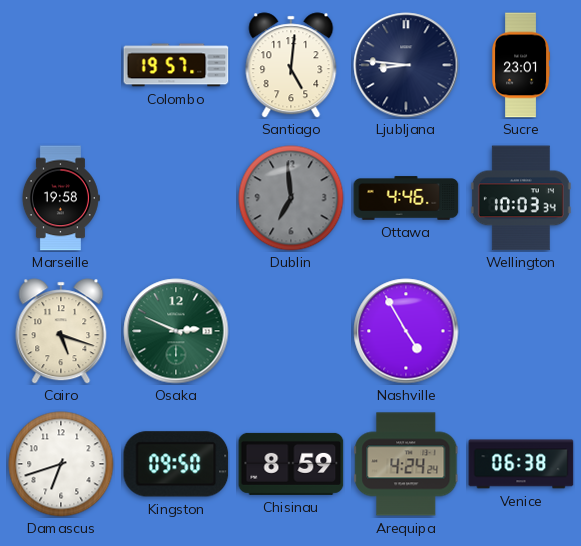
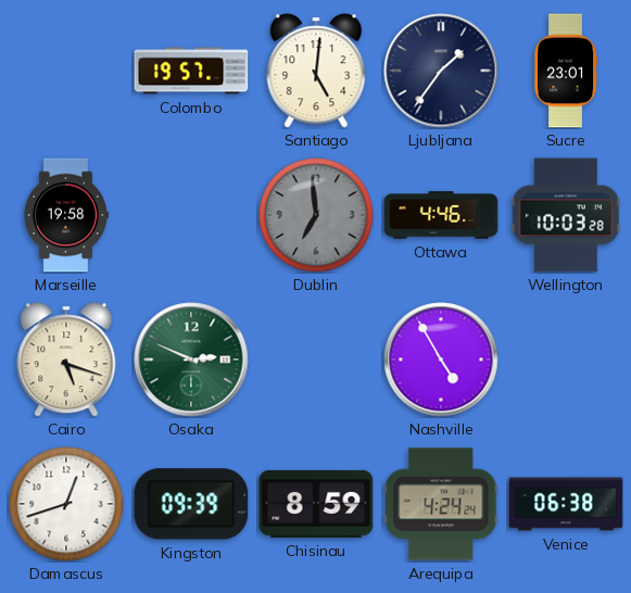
Ljubljana: 8:46 -> 1:36 (441, 71)
Wellington: 10:03:34 -> 10:03:28 (566, 215)
Damascus: 6:42 -> 12:42 (66, 504)
Kingston: 09:50 -> 09:39 (191, 504)
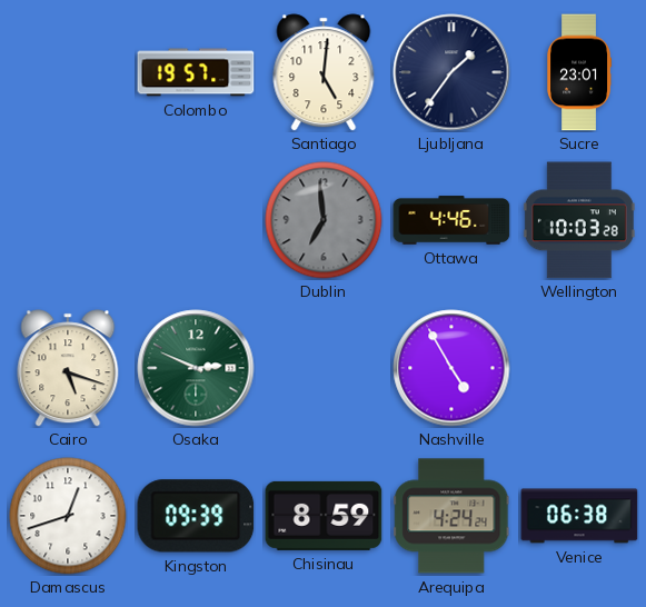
Marseille: 19:58 -> none (65, 215)
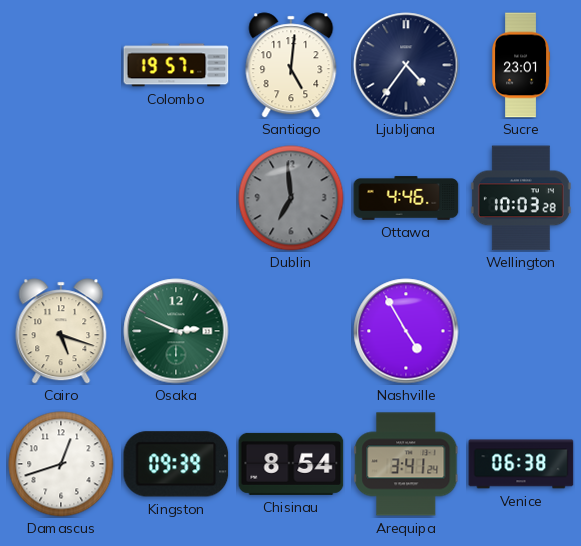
Ljubljana: 1:36 -> 4:36 (406, 65)
Chisinau: 8:59 -> 8:54 (291, 464)
Arequipa: 4:24 -> 3:41 (406, 464)
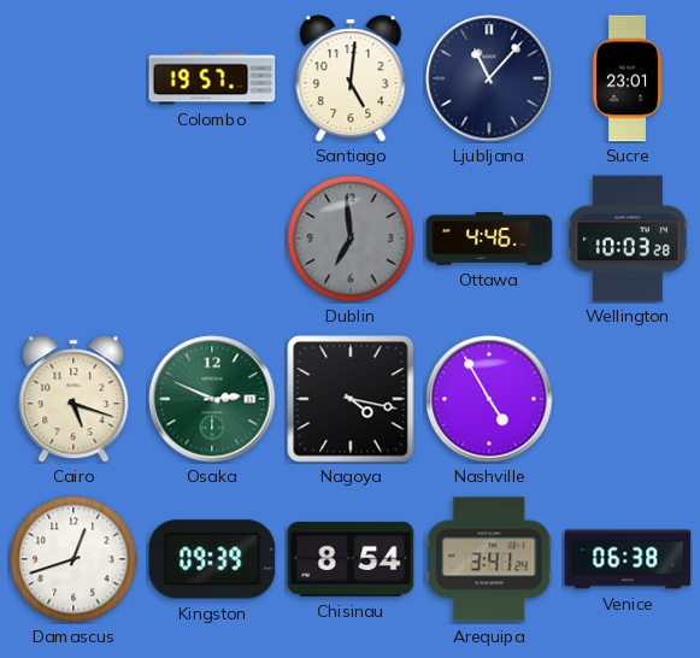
Ljubljana: 4:36 -> 11:07 (489, 78)
Nagoya: none -> 4:17 (351, 399)
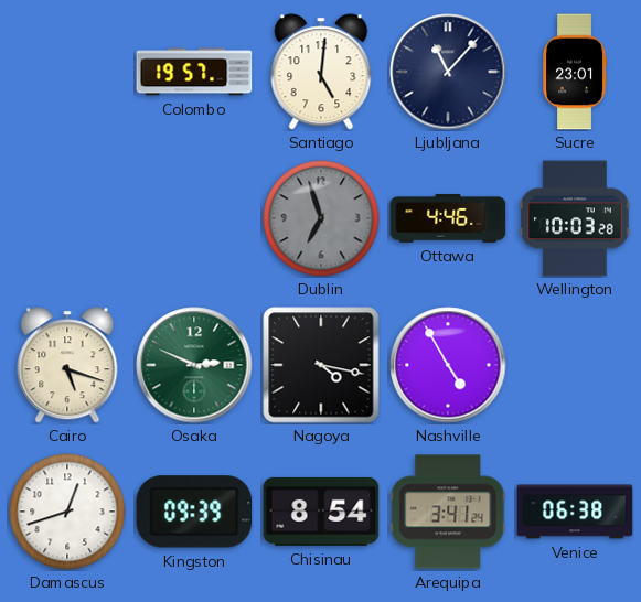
Dublin: 6:59 -> 6:57 (321, 218)
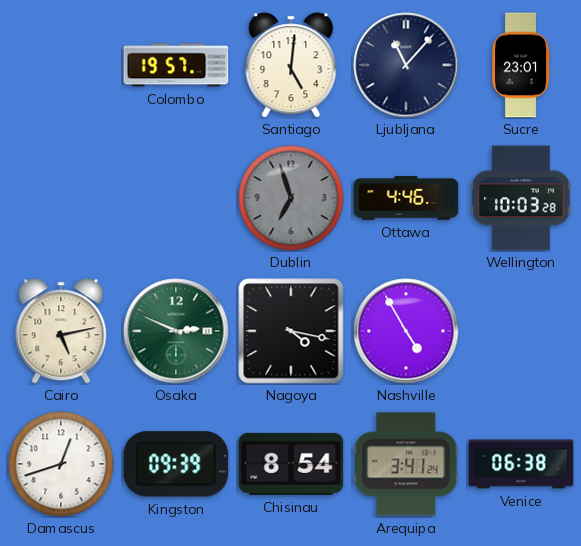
Cairo: 5:18 -> 5:13 (61, 331)
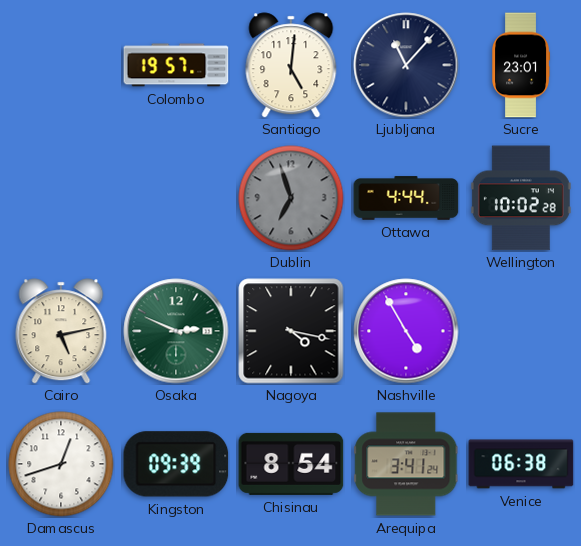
Ottawa: 4:46 -> 4:44 (406, 198)
Wellington: 10:03 -> 10:02 (521, 198)
